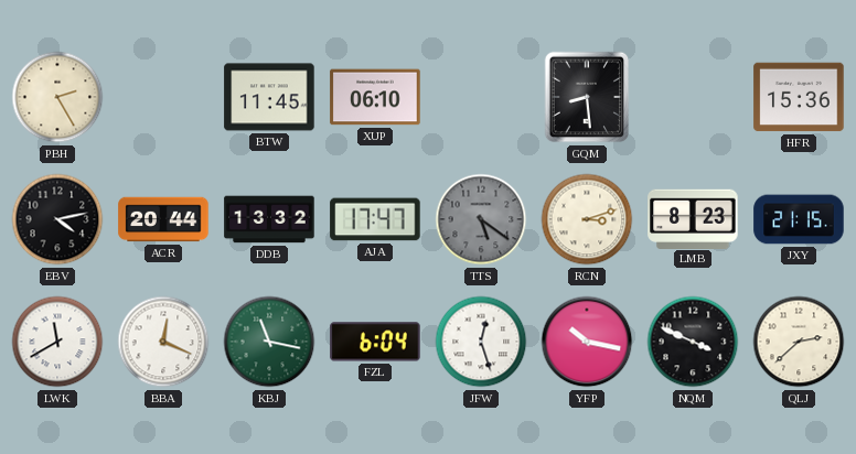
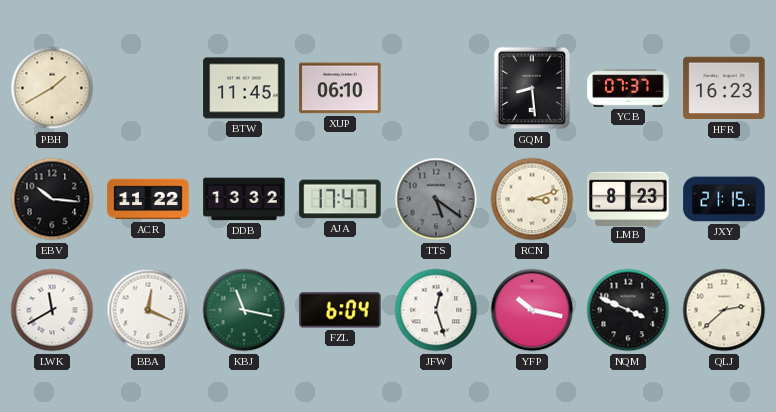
PBH: 2:25 -> 1:40 (52, 88)
YCB: none -> 07:37 (628, 88)
HFR: 15:36 -> 16:23 (724, 88)
EBV: 4:13 -> 10:16 (52, 199)
ACR: 20:44 -> 11:22 (148, 199)
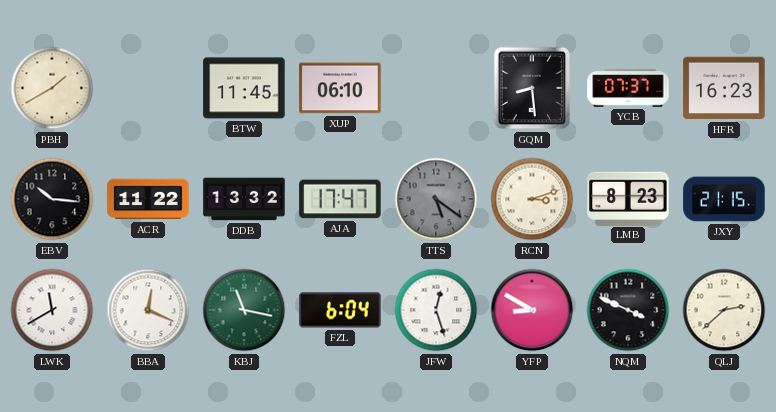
YFP: 10:17 -> 8:50 (532, 310)
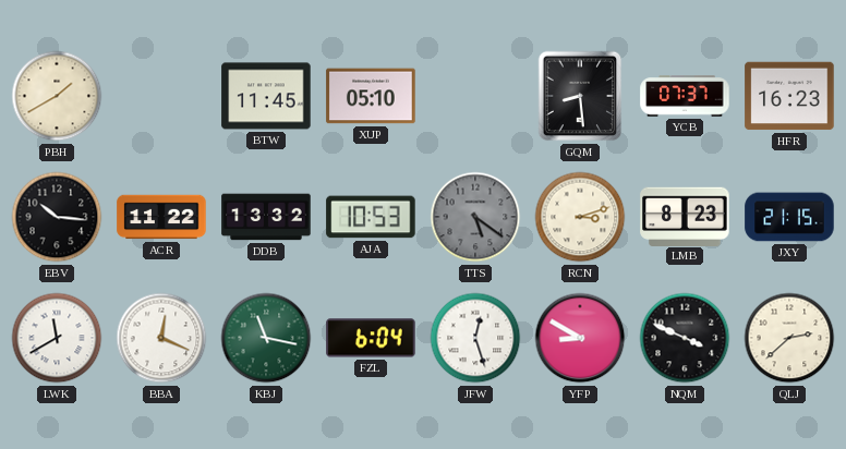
XUP: 06:10 -> 05:10 (371, 96)
AJA: 17:47 -> 10:53 (371, 217)
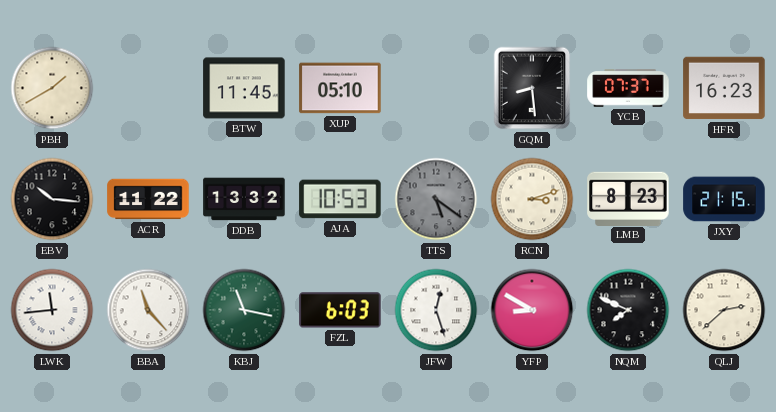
LWK: 11:40 -> 11:44 (52, 310)
BBA: 12:19 -> 11:23 (148, 310)
FZL: 6:04 -> 6:03 (340, 310)
NQM: 3:49 -> 7:49 (628, 310)
